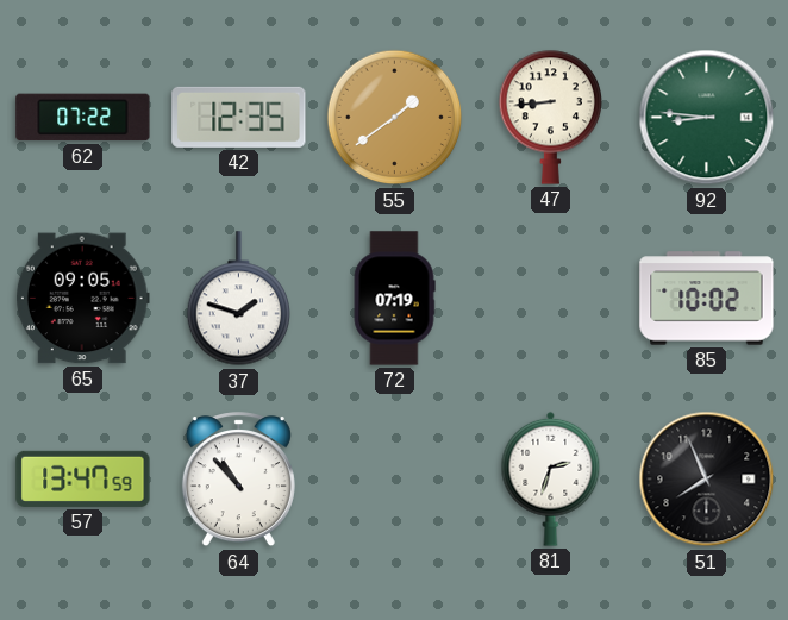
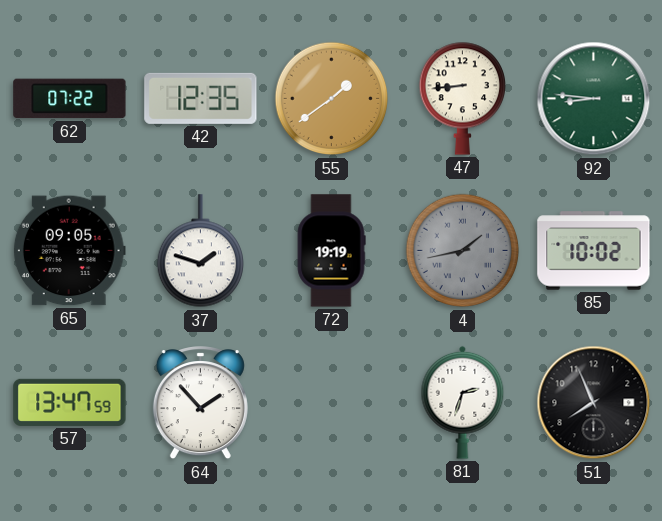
72: 07:19 -> 19:19 (331, 251)
4: none -> 1:43 (463, 251)
64: 10:53 -> 1:53 (200, 403)
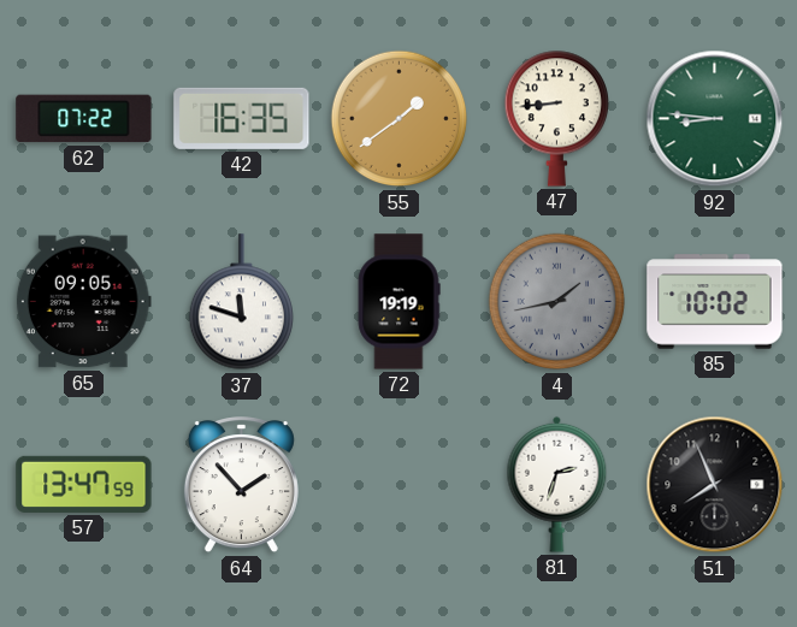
42: 12:35 -> 16:35 (242, 118)
37: 1:48 -> 11:48 (241, 302)
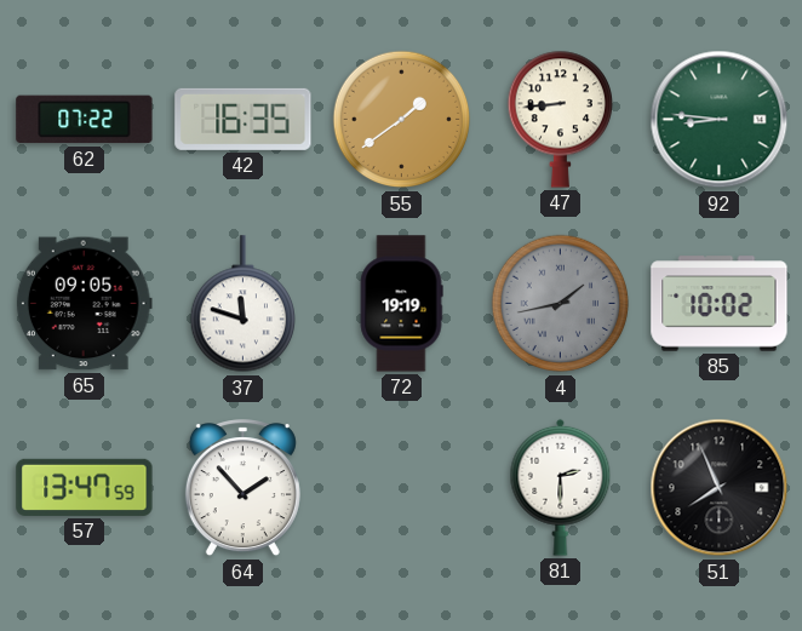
81: 2:33 -> 2:30 (561, 487)
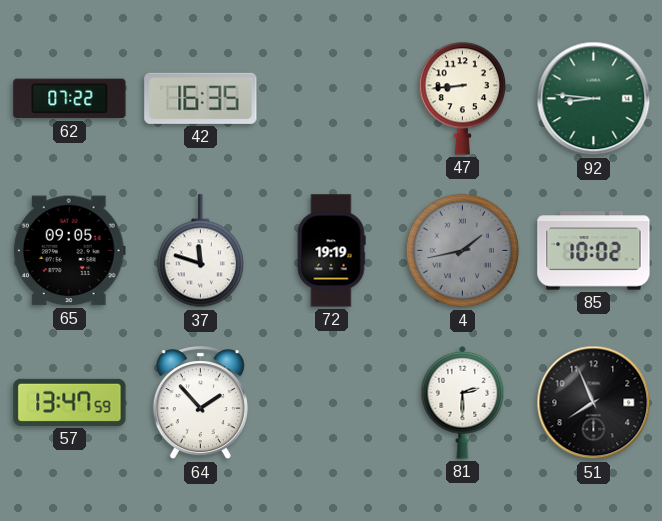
55: 1:39 -> none (402, 120)
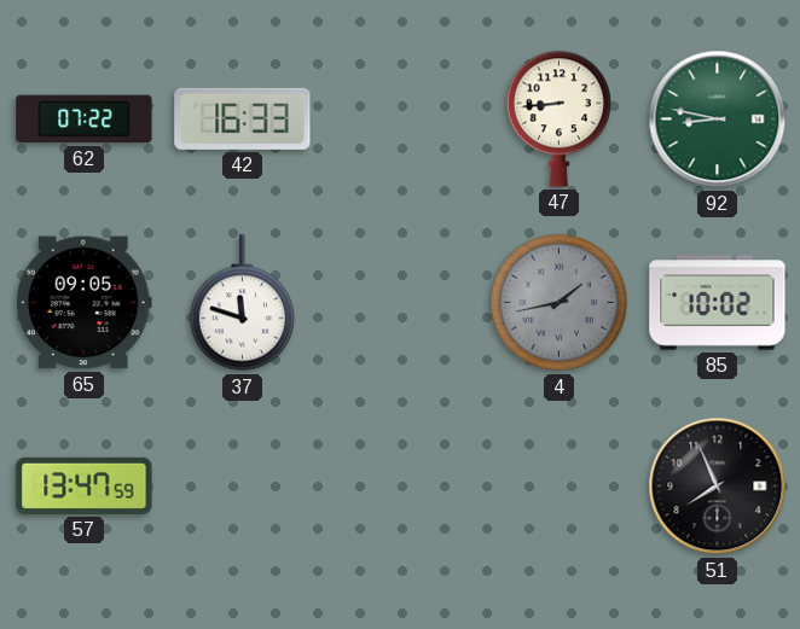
42: 16:35 -> 16:33 (243, 118)
92: 8:46 -> 8:47 (718, 120)
72: 19:19 -> none (331, 251)
64: 1:53 -> none (200, 403)
81: 2:30 -> none (463, 402)
